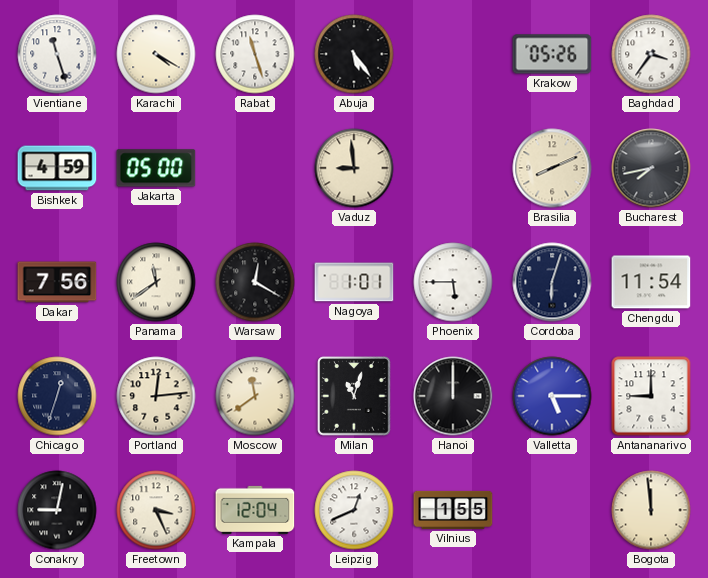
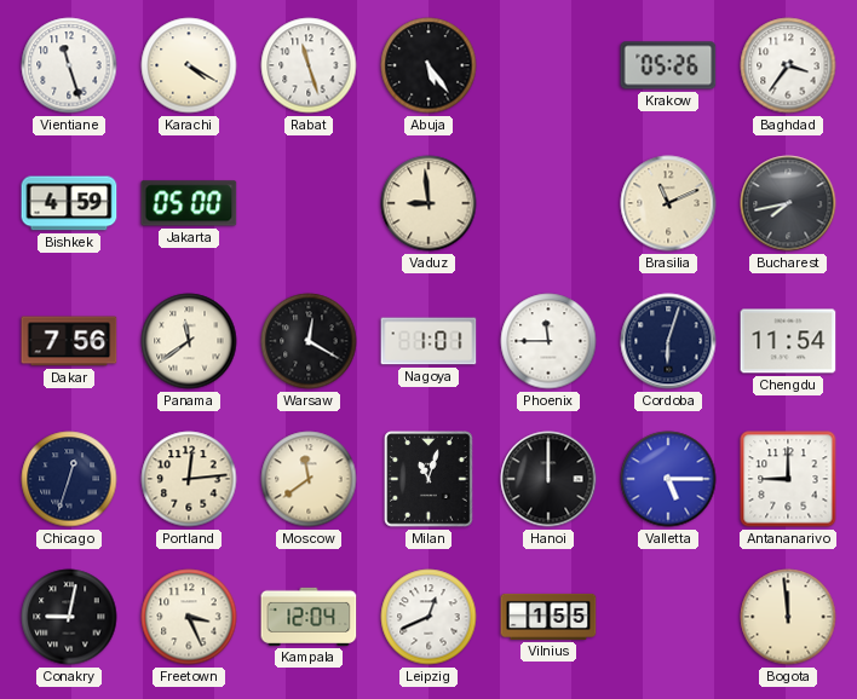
Brasilia: 8:11 -> 11:11 (668, 203)
Phoenix: 5:45 -> 11:45 (548, 341)
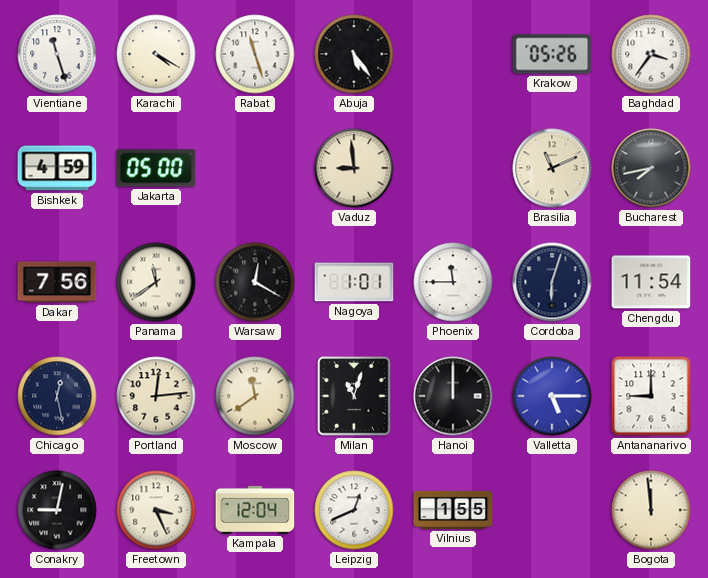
Chicago: 12:33 -> 12:28 (57, 396)
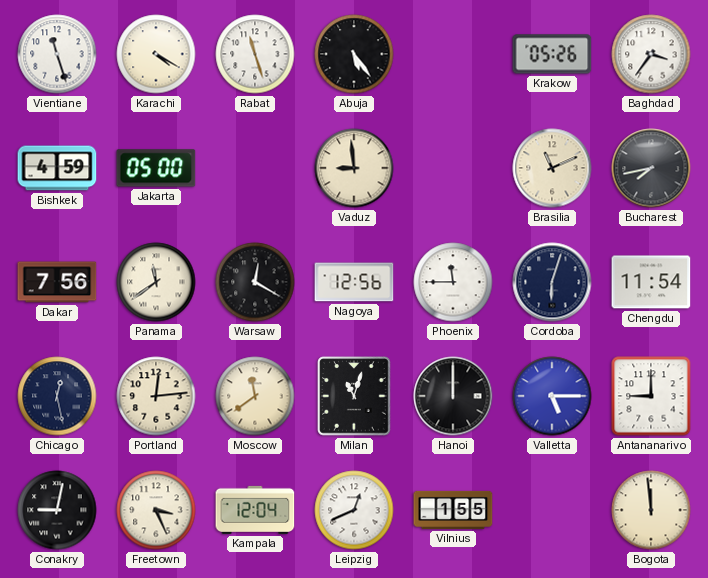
Nagoya: 1:01 -> 12:56 (354, 282)
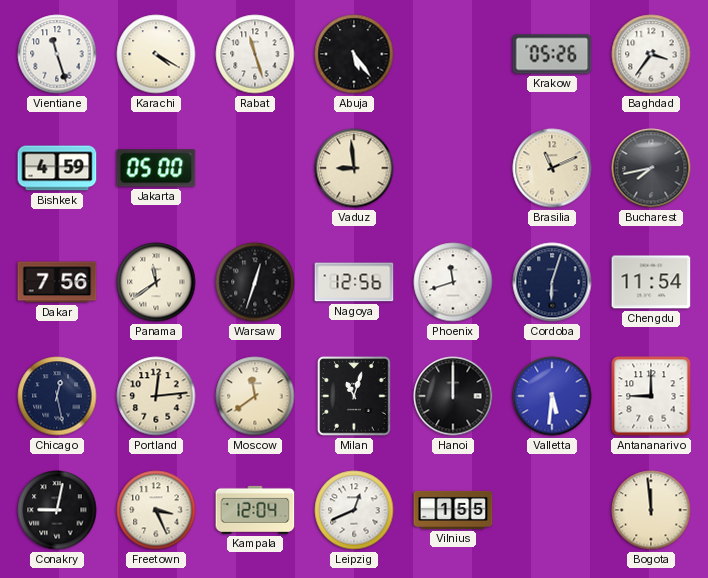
Warsaw: 12:20 -> 12:33 (255, 282)
Phoenix: 11:45 -> 11:42 (453, 282)
Valletta: 5:15 -> 5:31 (552, 396)
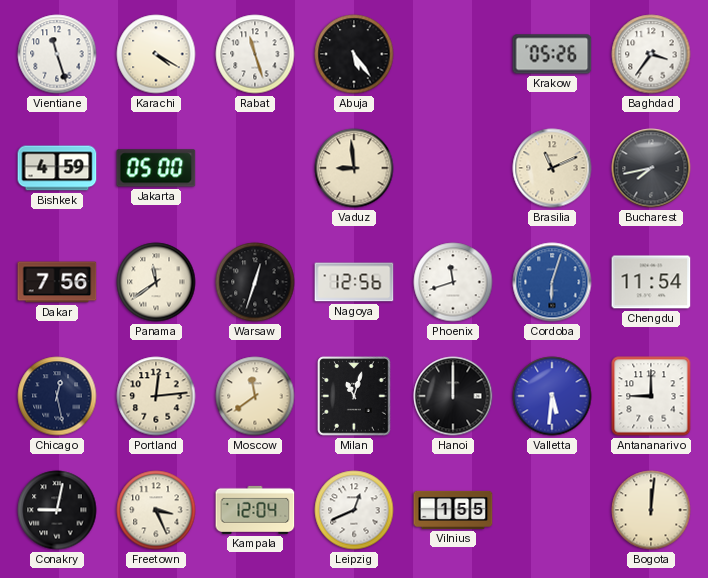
Cordoba dial: navy -> blue (552, 282)
Bogota: 11:59 -> 12:01 (651, 510)
